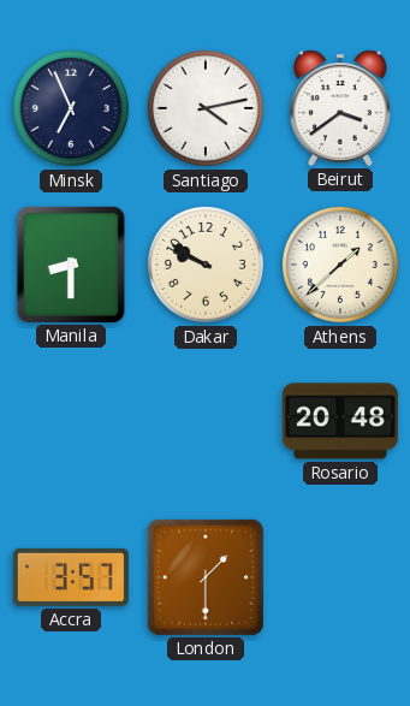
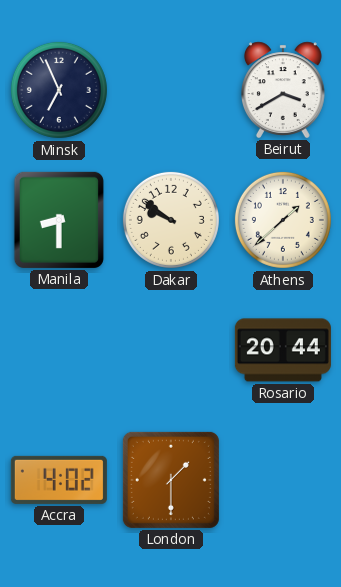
Santiago: 4:13 -> none (206, 108)
Beirut: 3:39 -> 3:40 (283, 90)
Dakar: 9:50 -> 9:51 (171, 220)
Rosario: 20:48 -> 20:44 (283, 350)
Accra: 3:57 -> 4:02 (59, 480)
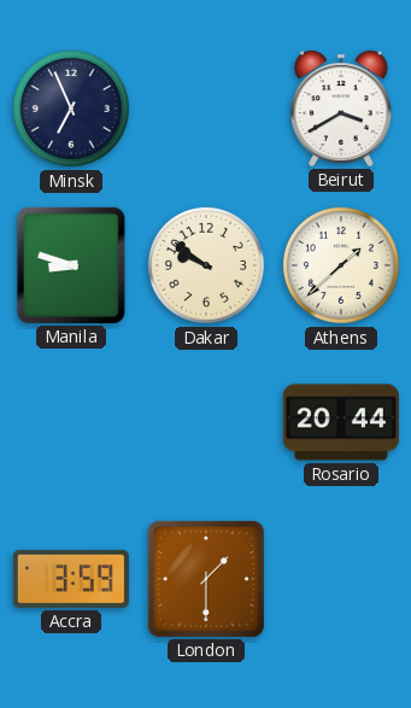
Manila: 8:30 -> 8:48 (71, 265)
Accra: 4:02 -> 3:59 (71, 579)
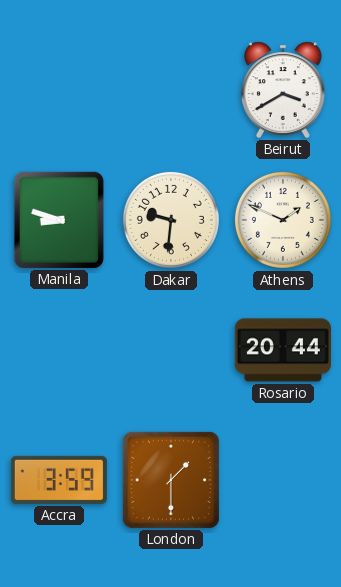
Minsk: 6:56 -> none (71, 109)
Dakar: 9:51 -> 9:31 (171, 220)
Athens: 1:38 -> 1:49 (283, 220)
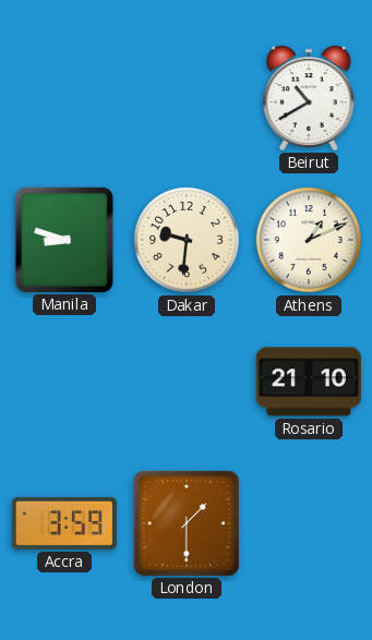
Beirut: 3:40 -> 10:40 (309, 98)
Athens: 1:49 -> 1:11 (309, 240)
Rosario: 20:44 -> 21:10 (309, 382)
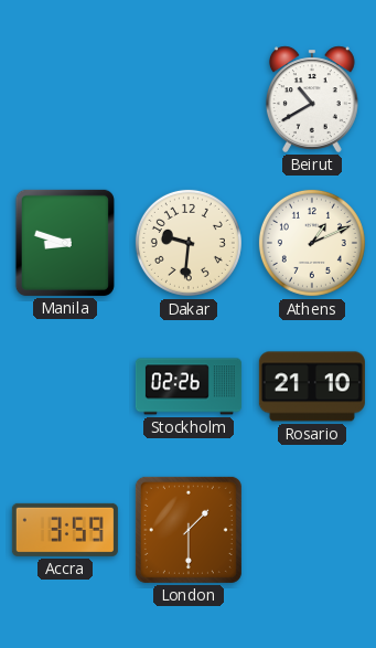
Stockholm: none -> 02:26 (189, 386)
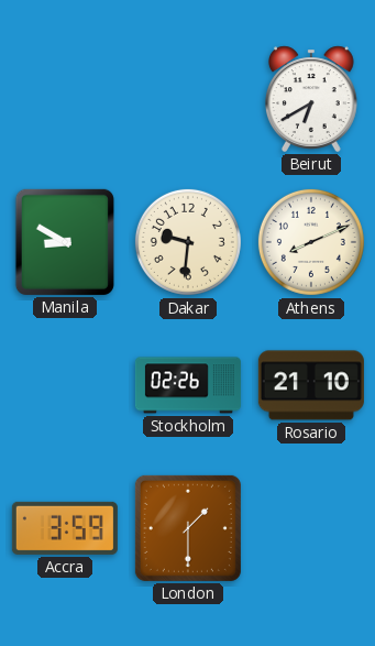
Beirut: 10:40 -> 6:40 (311, 99)
Manila: 8:48 -> 8:50 (65, 242)
Athens: 1:11 -> 8:11 (311, 242)
